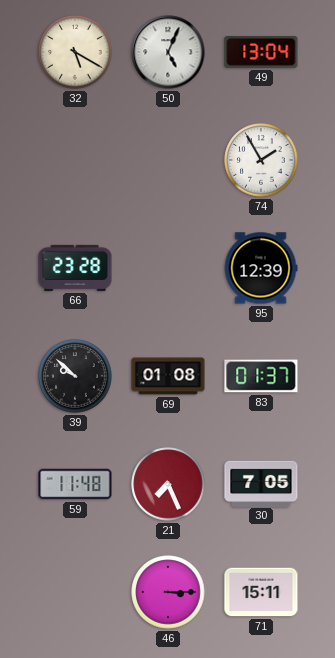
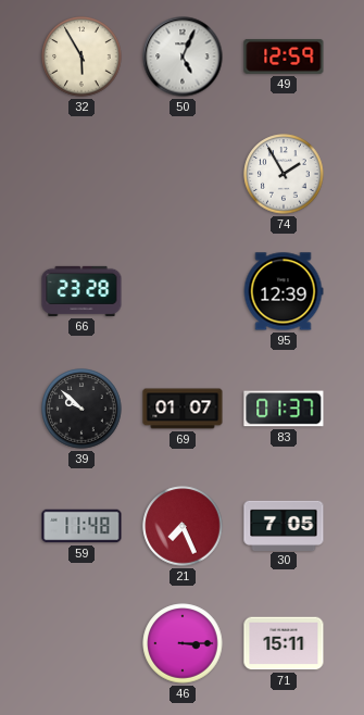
32: 5:20 -> 5:55 (81, 57)
49: 13:04 -> 12:59 (284, 57)
69: 01:08 -> 01:07 (183, 409)
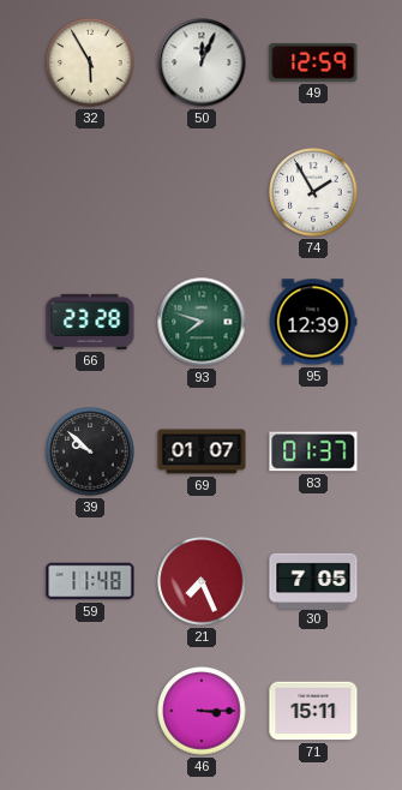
50: 5:04 -> 12:04 (202, 62)
93: none -> 7:48 (202, 322)
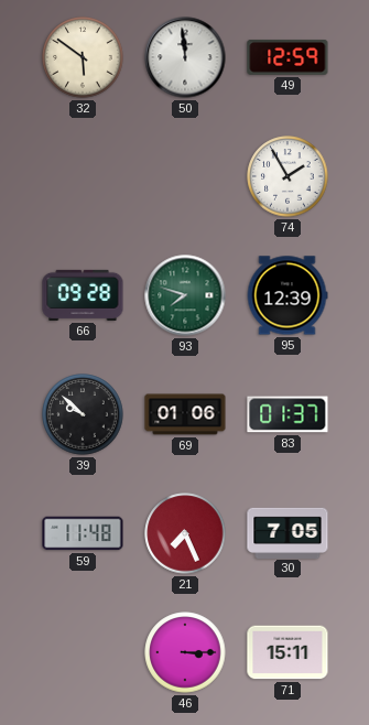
32: 5:55 -> 5:51 (83, 57)
50: 12:04 -> 11:59 (185, 57)
66: 23:28 -> 09:28 (83, 295)
69: 01:07 -> 01:06 (185, 414)
